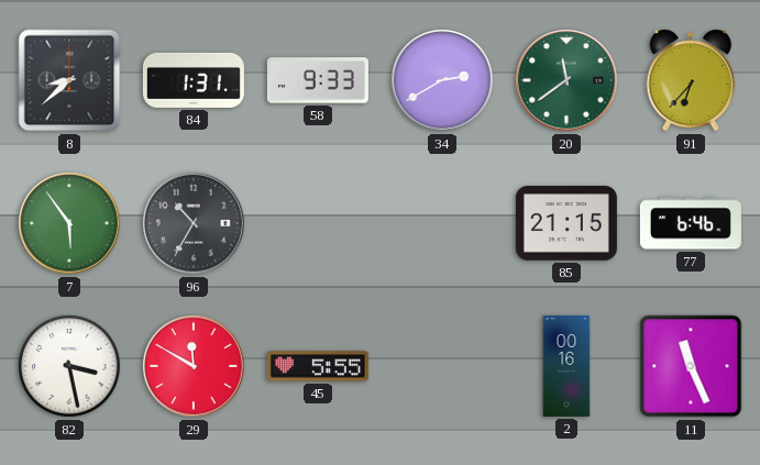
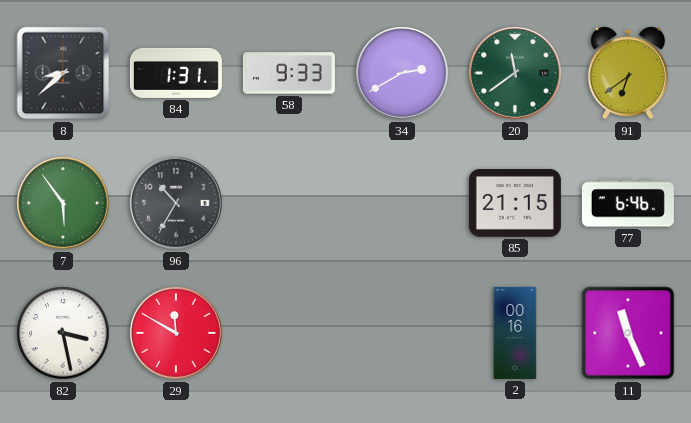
91: 6:37 -> 6:39 (628, 73)
45: 5:55 -> none (318, 366)
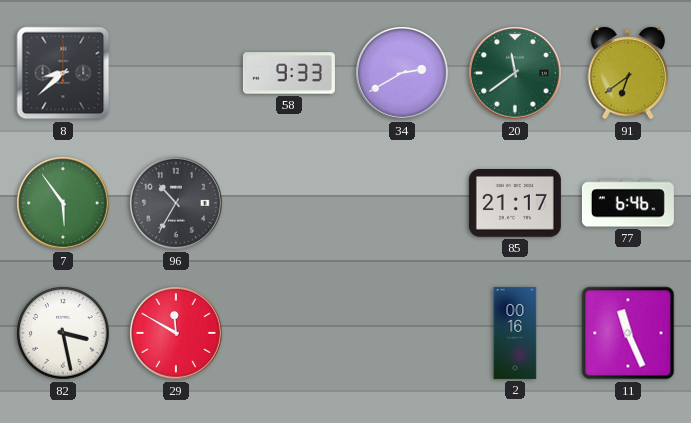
84: 1:31 -> none (176, 73)
85: 21:15 -> 21:17 (515, 204)
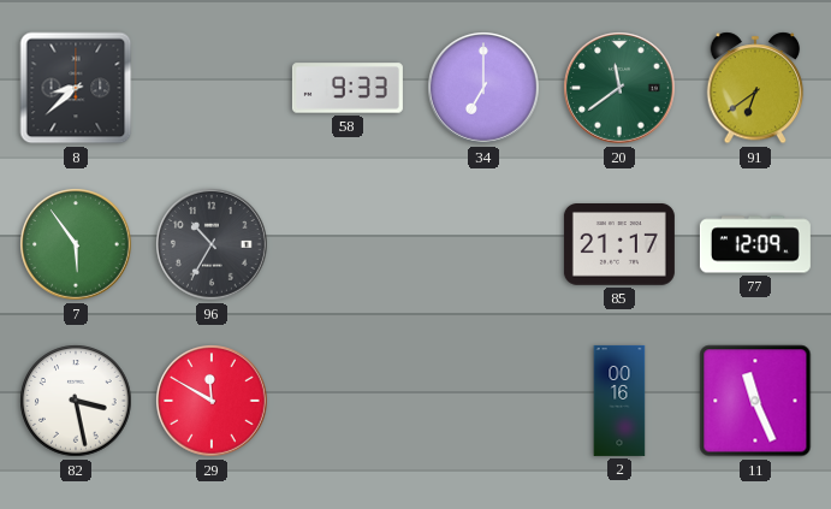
34: 2:40 -> 7:00 (485, 89)
77: 6:46 -> 12:09 (755, 244)
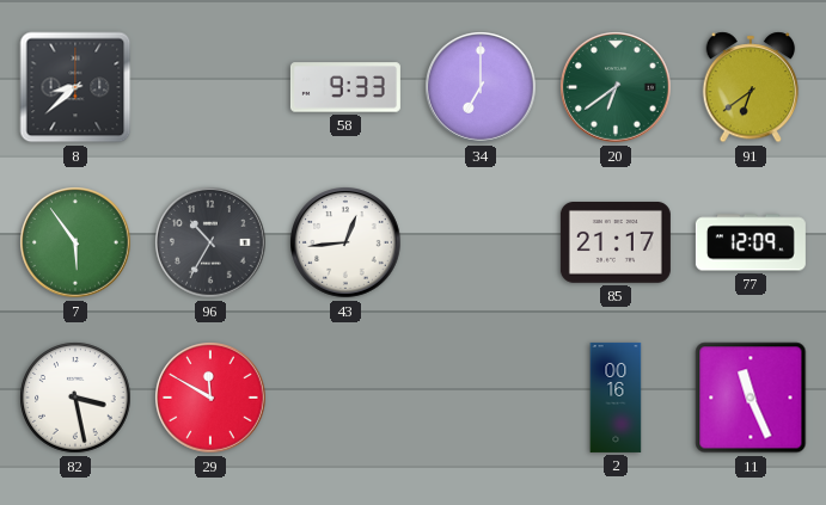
20: 11:39 -> 6:39 (617, 88)
43: none -> 12:44 (347, 244)
